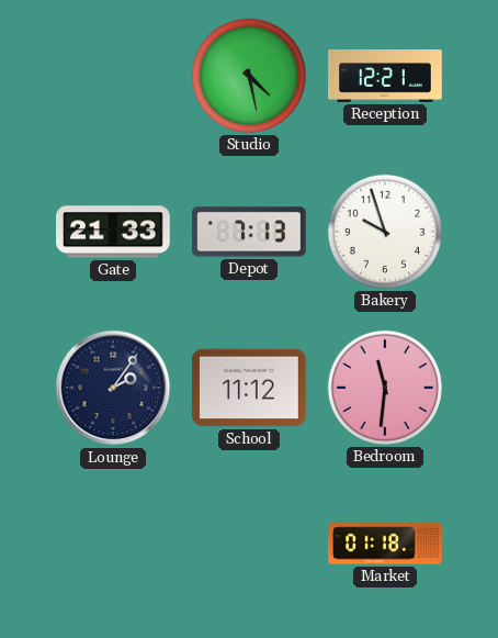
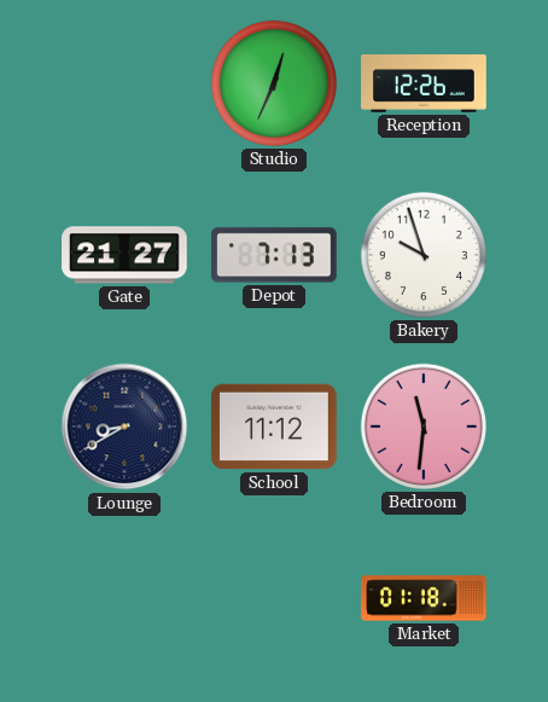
Studio: 4:28 -> 12:34 (274, 83)
Reception: 12:21 -> 12:26 (424, 83)
Gate: 21:33 -> 21:27 (124, 255)
Lounge: 2:06 -> 8:40 (124, 427)
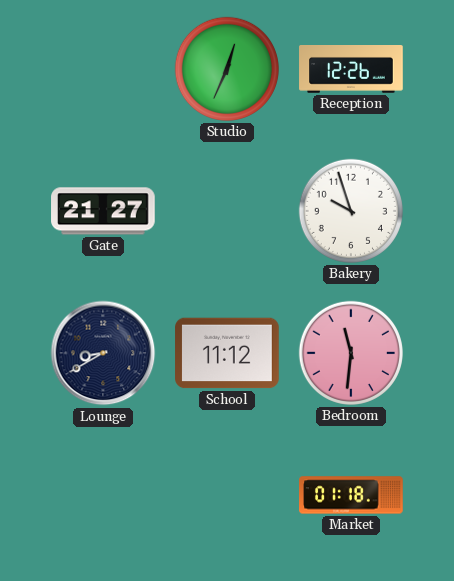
Depot: 7:13 -> none (275, 255)
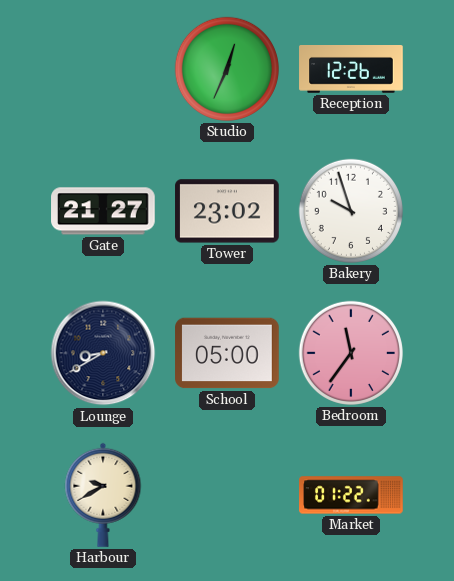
Tower: none -> 23:02 (227, 211)
School: 11:12 -> 05:00 (227, 353)
Bedroom: 11:31 -> 11:36 (351, 353)
Harbour: none -> 9:40 (103, 495)
Market: 01:18 -> 01:22 (351, 495)
